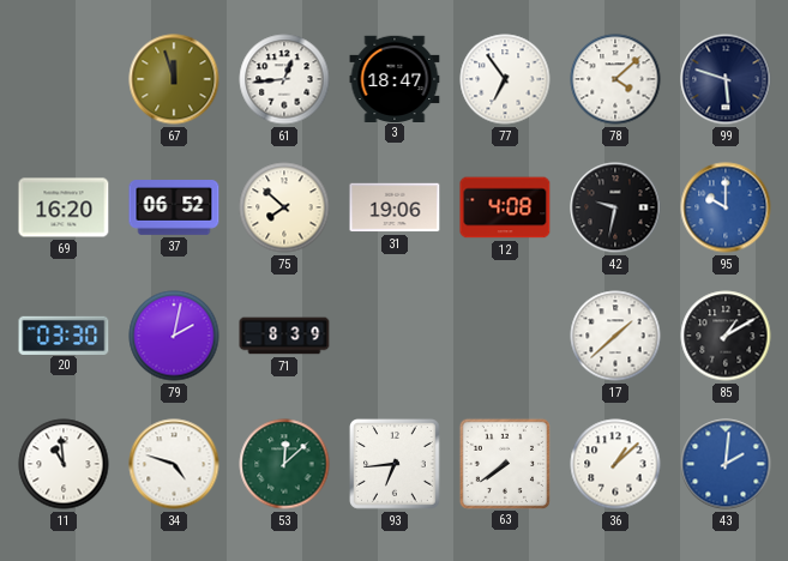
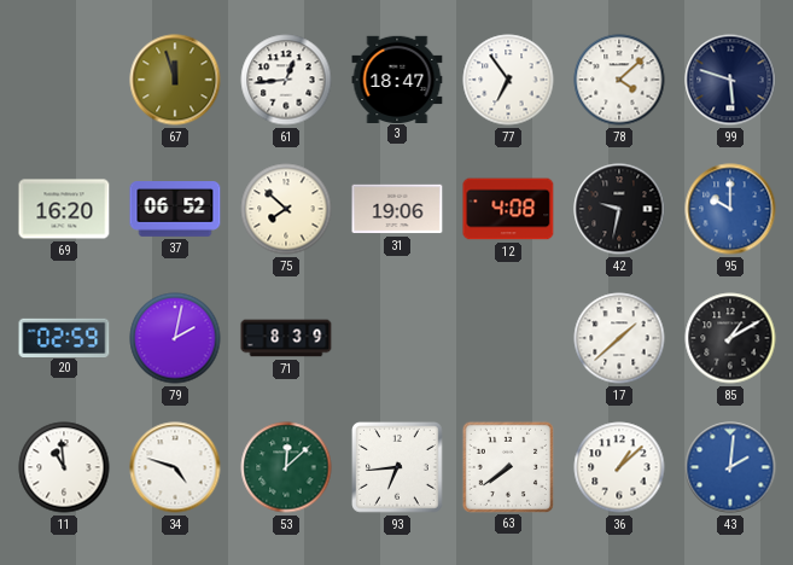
20: 03:30 -> 02:59 (64, 337)
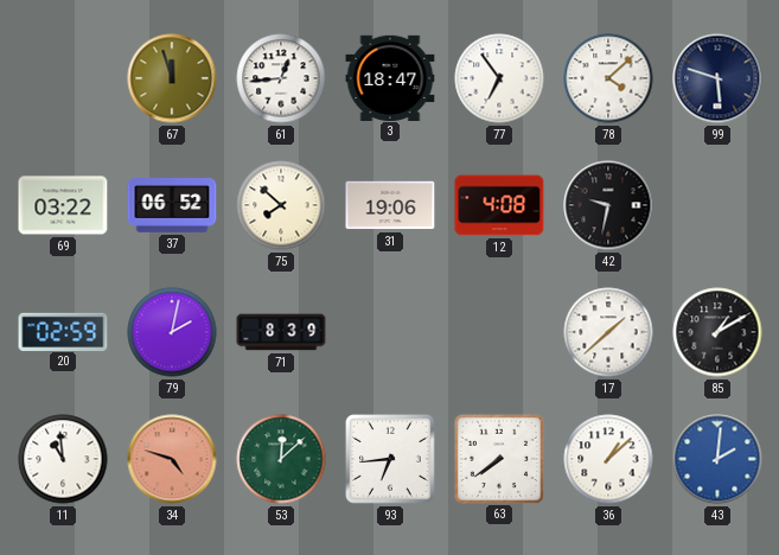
69: 16:20 -> 03:22 (63, 205)
95: 10:00 -> none (730, 209)
34 dial: white -> salmon (172, 459)
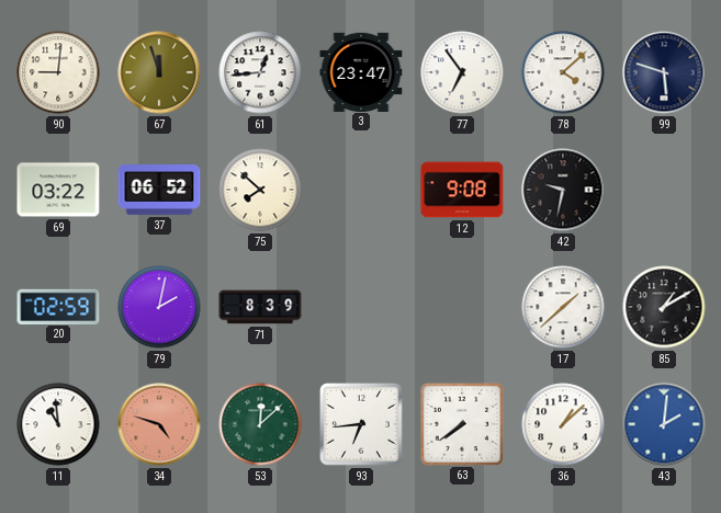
90: none -> 9:01 (58, 72)
3: 18:47 -> 23:47 (361, 71)
31: 19:06 -> none (390, 205)
12: 4:08 -> 9:08 (462, 190)
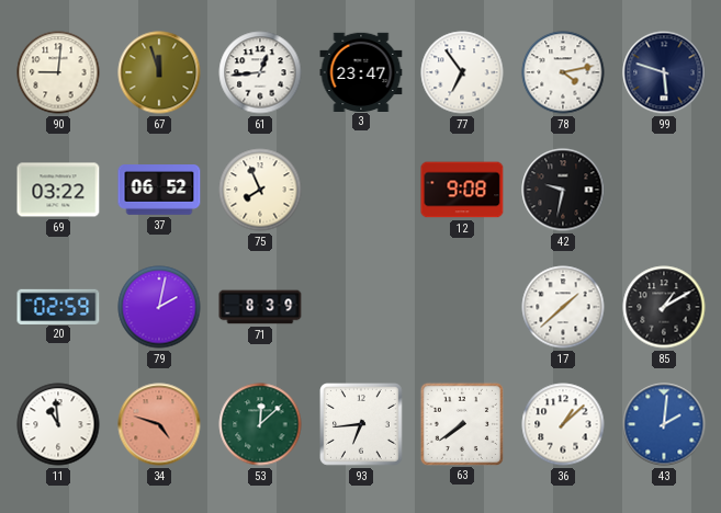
78: 4:08 -> 4:13 (563, 72)
75: 7:52 -> 7:56 (260, 190)
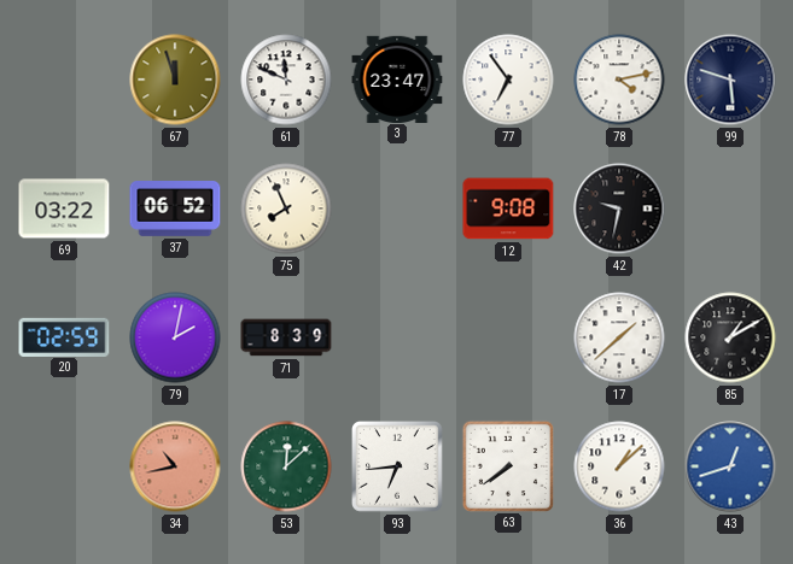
90: 9:01 -> none (58, 72)
61: 12:44 -> 11:49 (286, 80)
11: 10:59 -> none (58, 424)
34: 4:48 -> 10:43 (175, 466)
43: 2:01 -> 12:42 (730, 466)
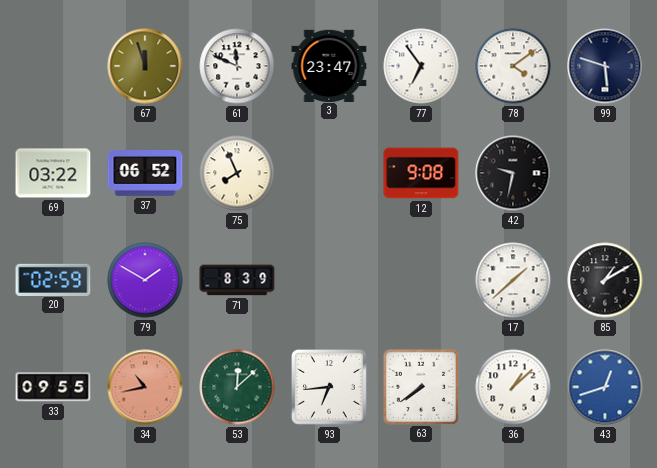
78: 4:13 -> 4:09 (513, 66)
79: 2:02 -> 1:50 (145, 280)
33: none -> 09:55 (53, 387)
